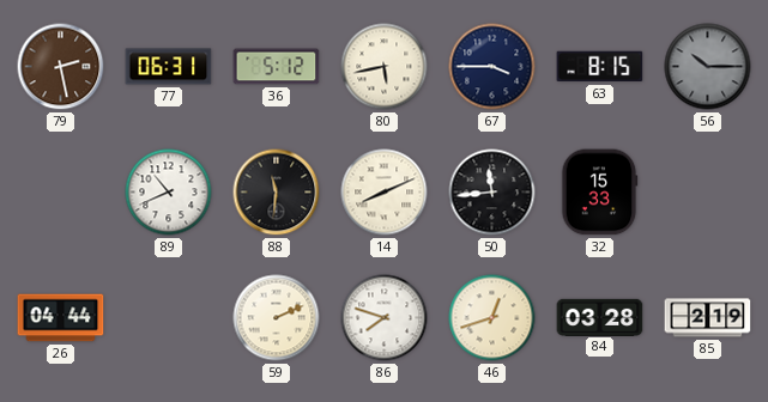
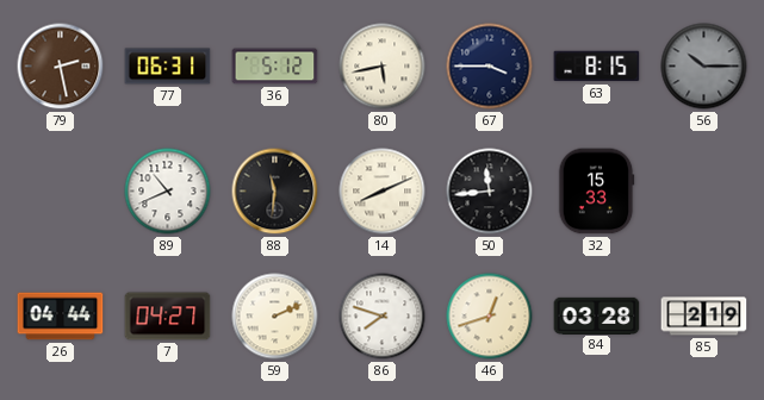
7: none -> 04:27 (168, 317)
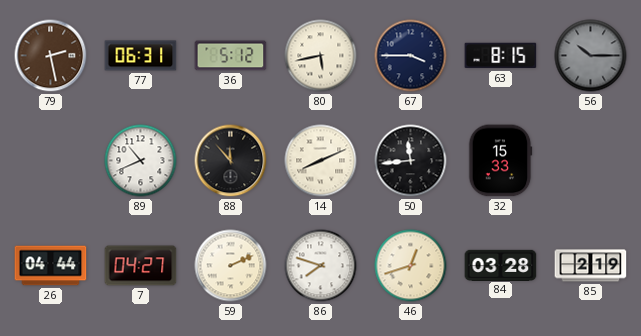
88: 11:31 -> 11:53 (231, 161)
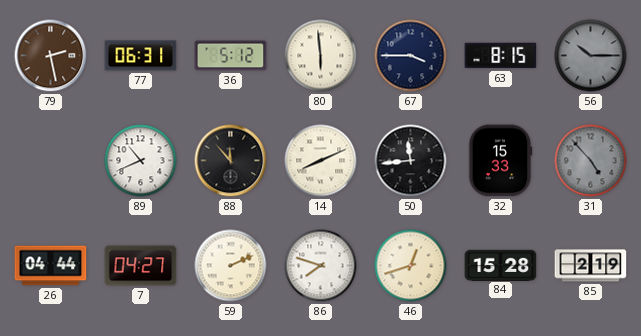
80: 5:43 -> 5:59 (321, 56)
31: none -> 4:53 (591, 161)
84: 03:28 -> 15:28 (501, 265)
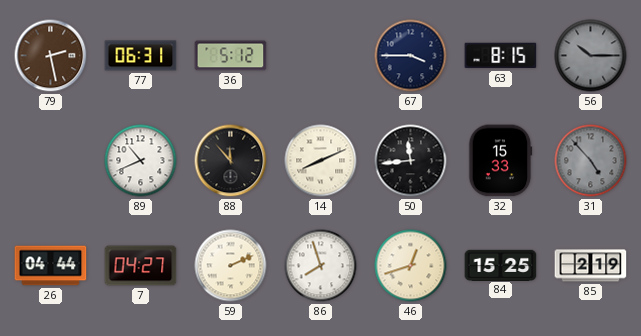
80: 5:59 -> none (321, 56)
86: 7:48 -> 7:57 (321, 266)
84: 15:28 -> 15:25 (501, 265)
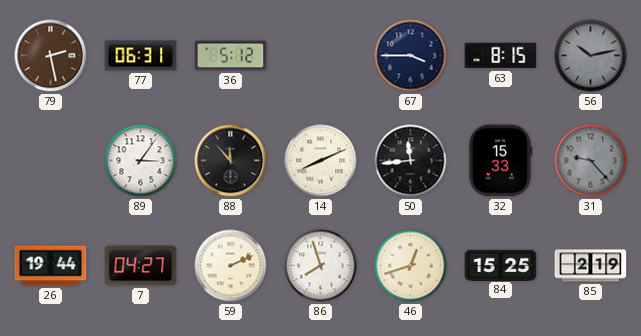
56: 10:15 -> 10:13 (591, 56)
89: 10:41 -> 3:06 (141, 161)
31: 4:53 -> 9:23 (591, 161)
26: 04:44 -> 19:44 (51, 266)
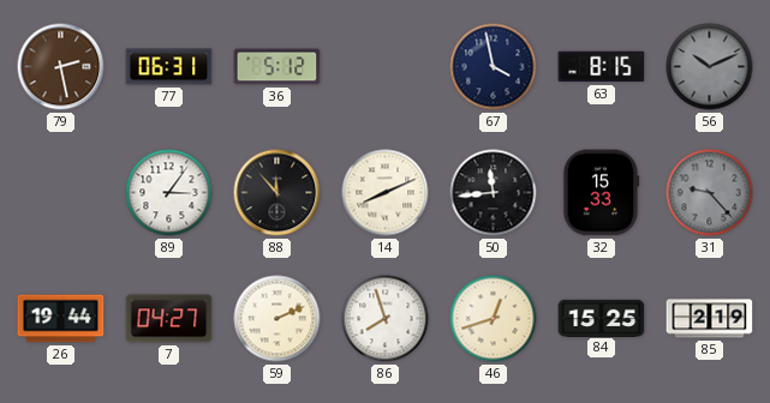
67: 3:45 -> 3:58 (494, 67)
56: 10:13 -> 10:11 (710, 67)
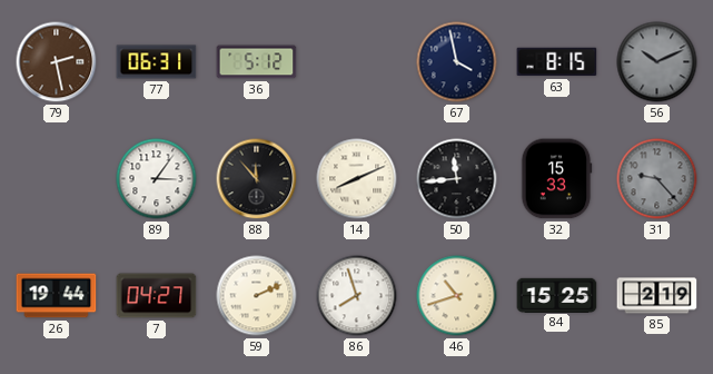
46: 12:42 -> 10:42 (457, 296)
